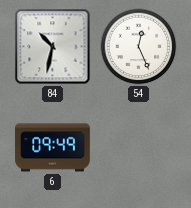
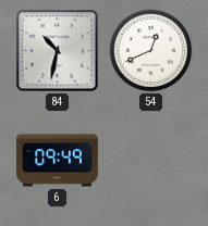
54: 12:26 -> 12:41 (151, 51)
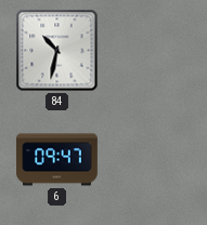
54: 12:41 -> none (151, 51)
6: 09:49 -> 09:47 (57, 160)
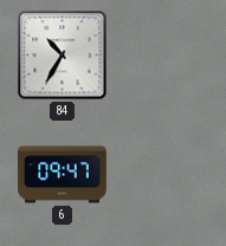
84: 10:32 -> 10:35 (63, 56)
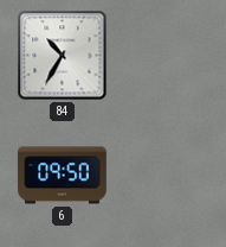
6: 09:47 -> 09:50 (63, 176)
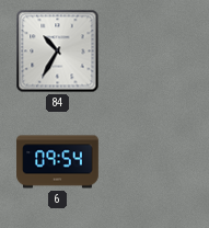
6: 09:50 -> 09:54 (58, 162)
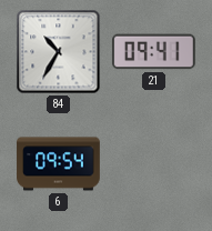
21: none -> 09:41 (153, 52)
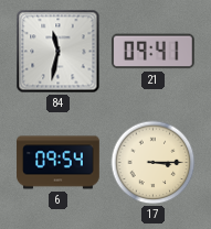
84: 10:35 -> 11:32 (59, 52)
17: none -> 3:15 (154, 163)
